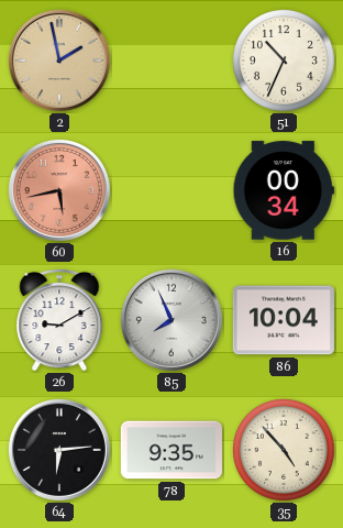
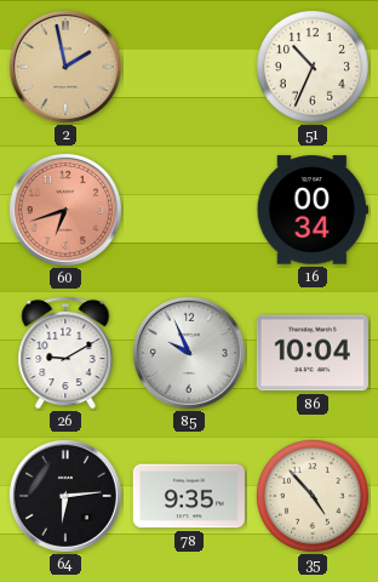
60: 5:43 -> 6:42 (65, 210)
85: 7:56 -> 9:56 (189, 353)
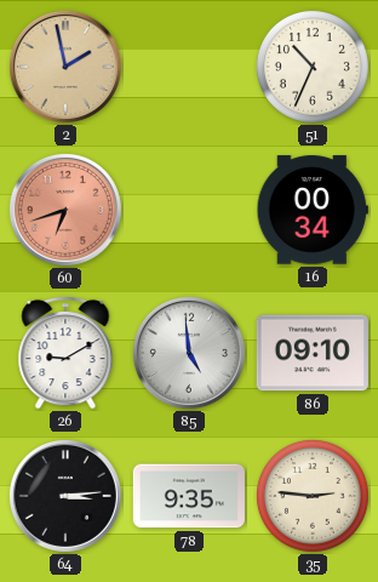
85: 9:56 -> 4:59 (189, 353)
86: 10:04 -> 09:10 (313, 353)
64: 6:14 -> 3:14 (65, 496)
35: 4:53 -> 2:46 (313, 496)
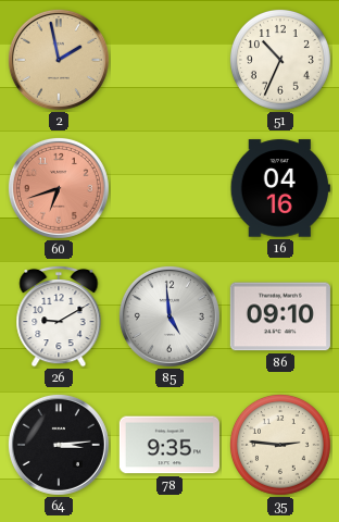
16: 00:34 -> 04:16 (280, 188)
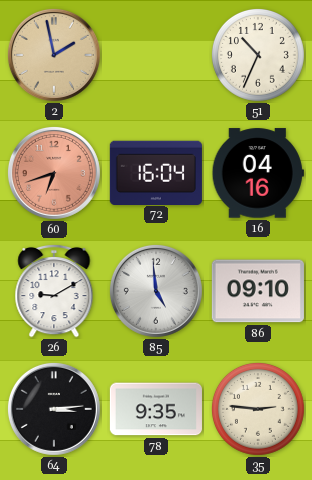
72: none -> 16:04 (156, 172)
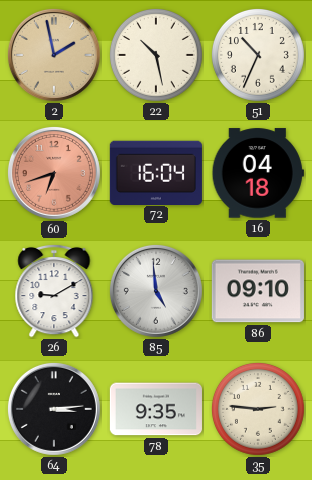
22: none -> 10:28 (156, 55)
16: 04:16 -> 04:18 (258, 173)
